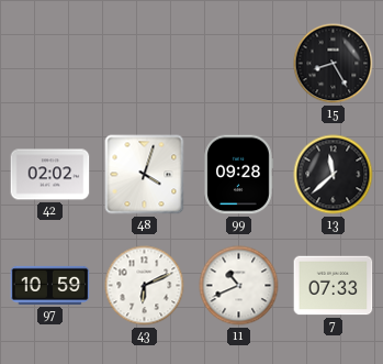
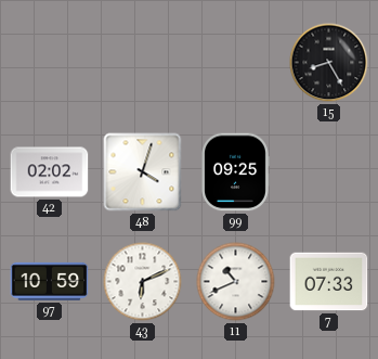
99: 09:28 -> 09:25 (235, 172)
13: 11:38 -> none (334, 175)
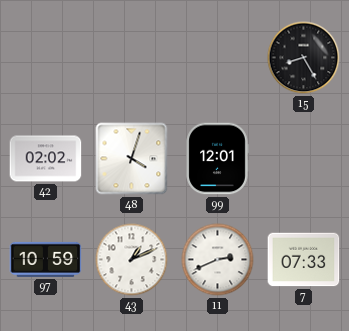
99: 09:25 -> 12:01 (217, 159)
43: 6:11 -> 1:11 (132, 260)
11: 10:41 -> 2:41 (218, 260)
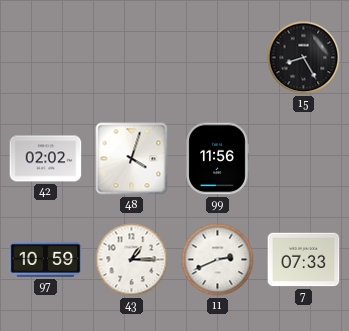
99: 12:01 -> 11:56 (217, 159)
43: 1:11 -> 1:15 (132, 260)
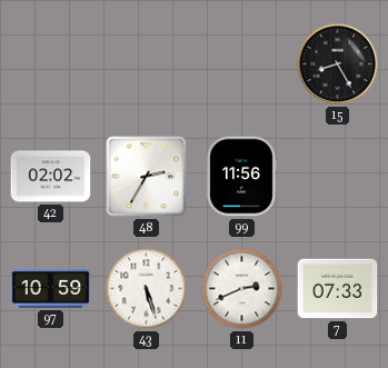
48: 4:03 -> 2:35 (147, 177)
43: 1:15 -> 5:27 (147, 289)
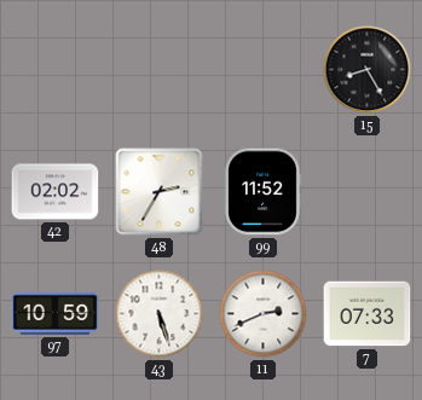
99: 11:56 -> 11:52 (262, 192)
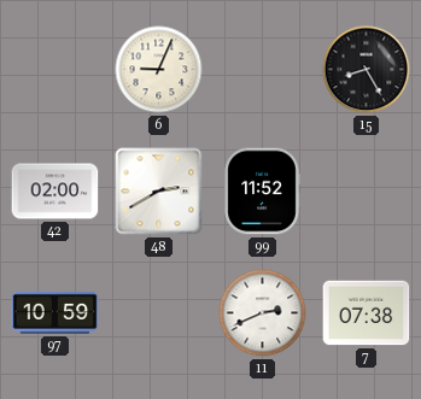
6: none -> 9:04 (159, 70)
42: 02:02 -> 02:00 (55, 192)
48: 2:35 -> 2:40 (159, 192)
43: 5:27 -> none (160, 314)
7: 07:33 -> 07:38 (367, 313)
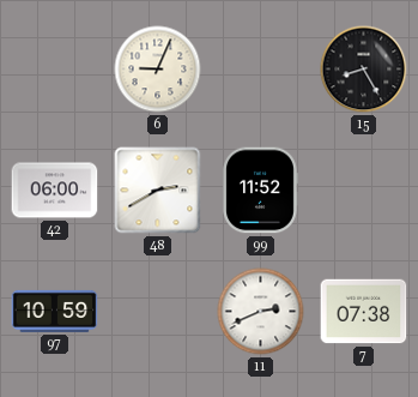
42: 02:00 -> 06:00 (55, 191)
